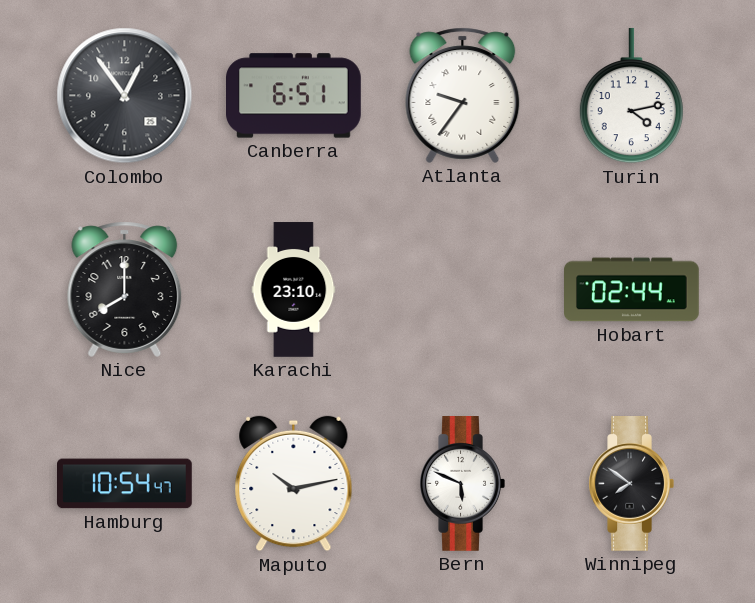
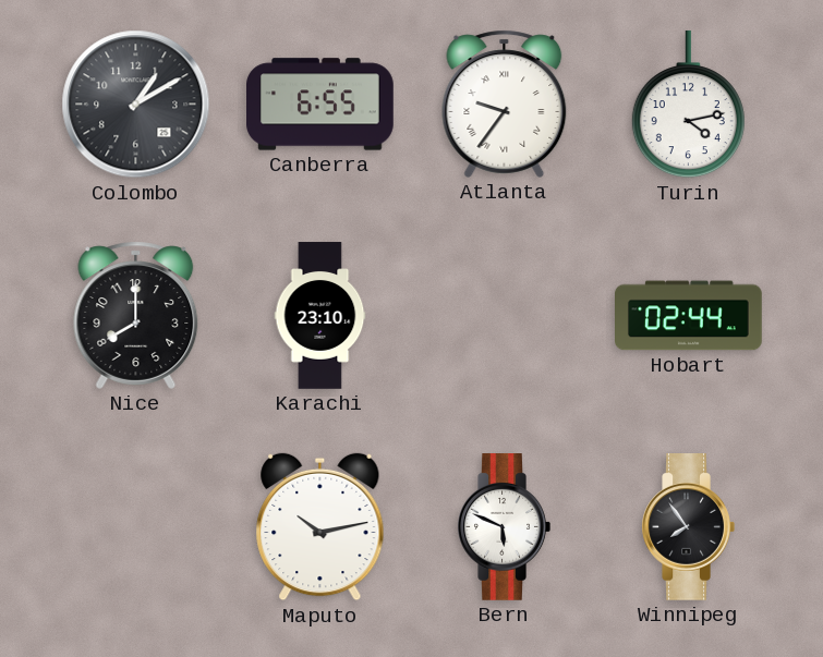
Colombo: 12:54 -> 1:10 (136, 105)
Canberra: 6:51 -> 6:55 (320, 105)
Hamburg: 10:54 -> none (125, 484)
Winnipeg: 7:51 -> 7:54 (688, 527)
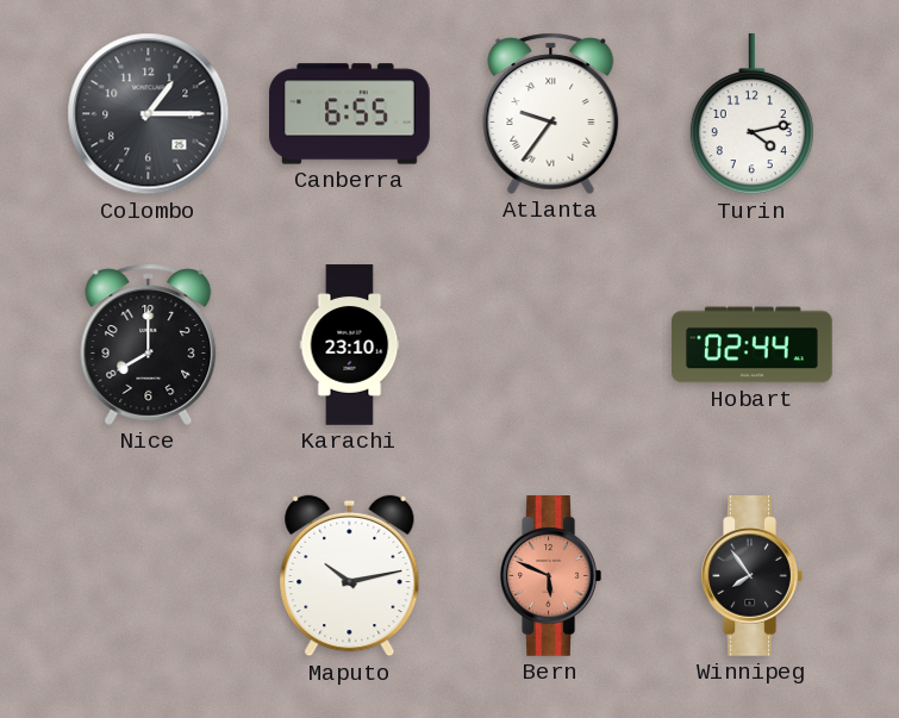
Colombo: 1:10 -> 1:15 (149, 114)
Bern dial: white -> salmon (550, 576)
